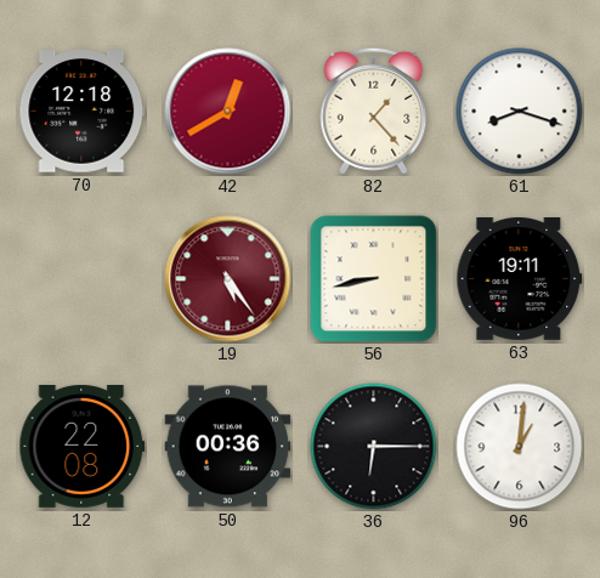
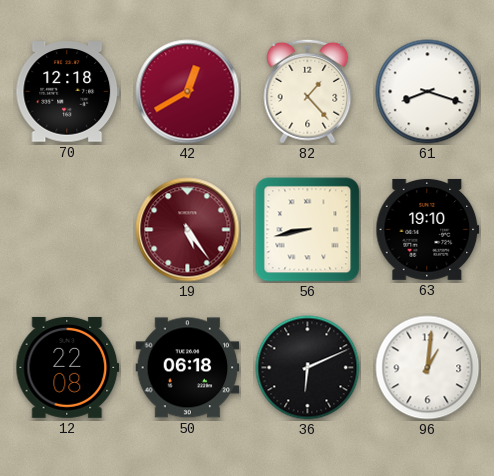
63: 19:11 -> 19:10 (428, 229)
50: 00:36 -> 06:18 (188, 368)
36: 6:15 -> 6:11 (308, 368)
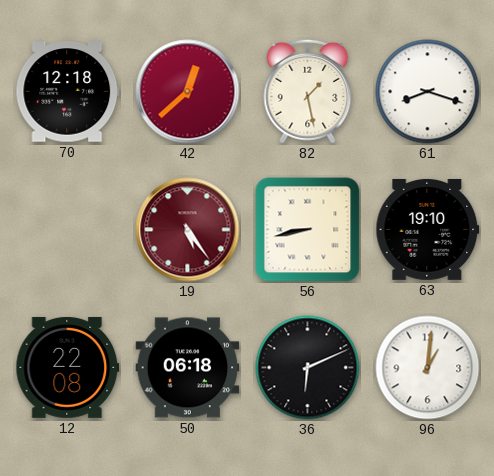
42: 12:40 -> 12:38 (188, 92)
82: 1:23 -> 1:28 (308, 91)
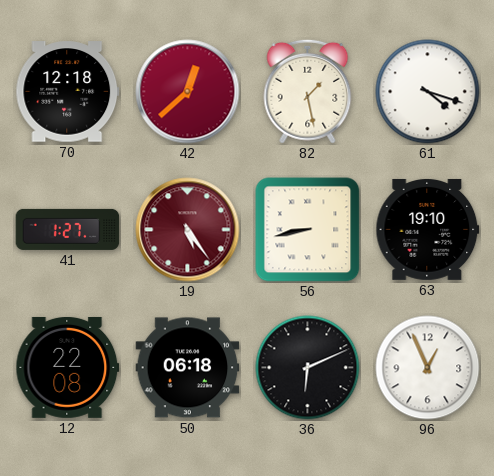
61: 8:18 -> 4:18 (428, 92)
41: none -> 1:27 (68, 229)
96: 1:01 -> 12:56 (428, 368)
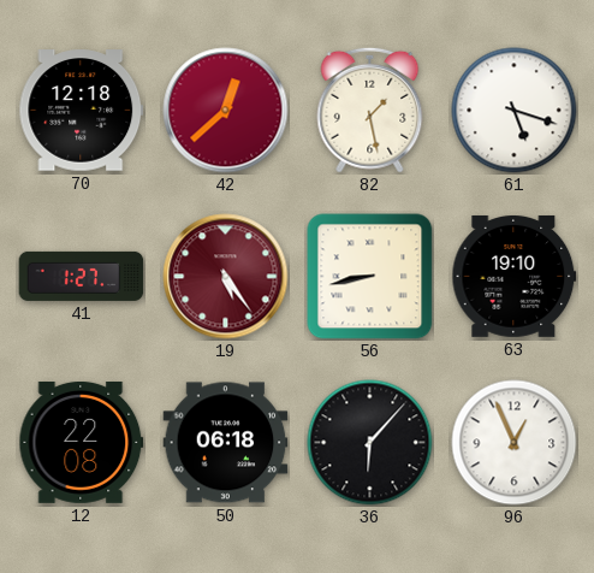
61: 4:18 -> 5:18 (515, 111)
36: 6:11 -> 6:07 (370, 443)
